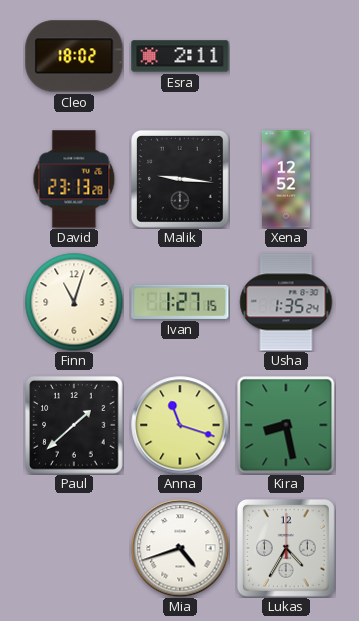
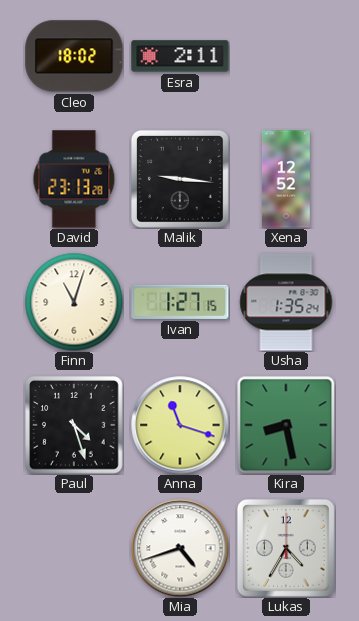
Paul: 1:38 -> 4:27 (75, 426)
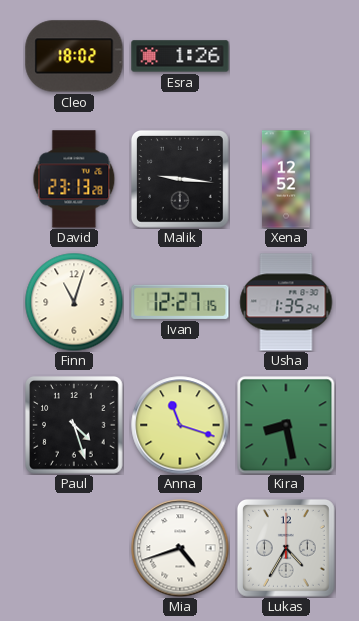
Esra: 2:11 -> 1:26 (180, 56)
Ivan: 1:27 -> 12:27 (180, 302)
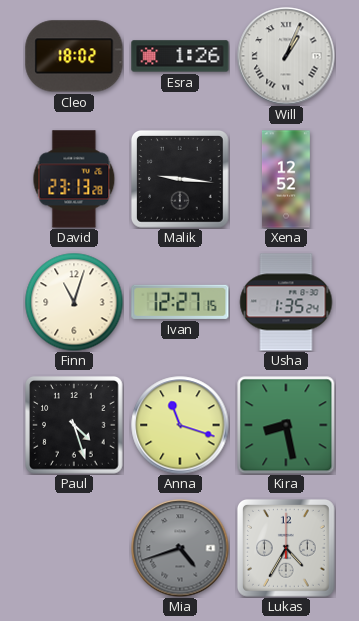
Will: none -> 1:04 (286, 56)
Mia dial: white -> grey (180, 548)
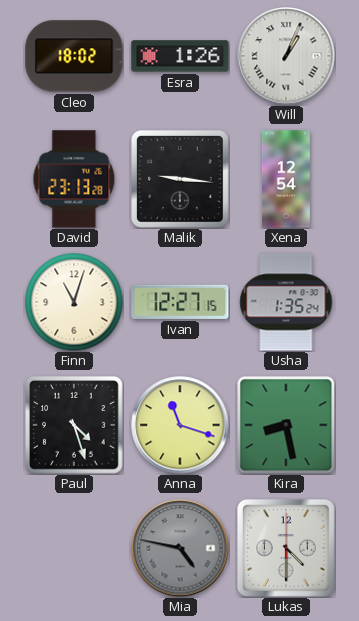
Xena: 12:52 -> 12:54 (286, 179)
Mia: 4:42 -> 4:47 (180, 548)
Lukas: 4:35 -> 4:30 (286, 548)
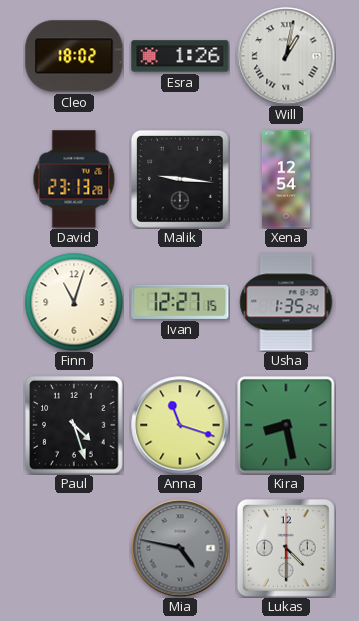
Will: 1:04 -> 1:02 (286, 56)
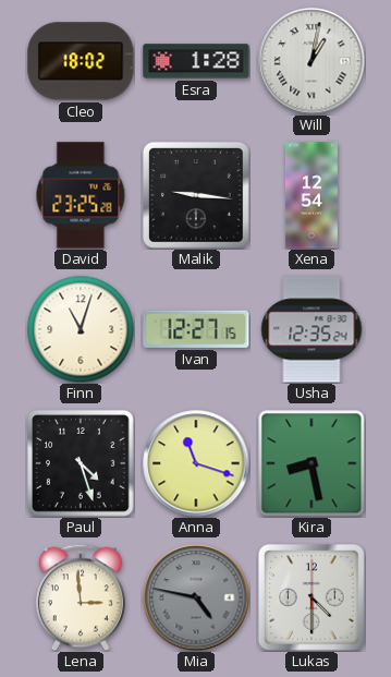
Esra: 1:26 -> 1:28 (196, 61)
David: 23:13 -> 23:25 (81, 195)
Usha: 1:35 -> 12:35 (311, 329)
Lena: none -> 2:59 (81, 597)
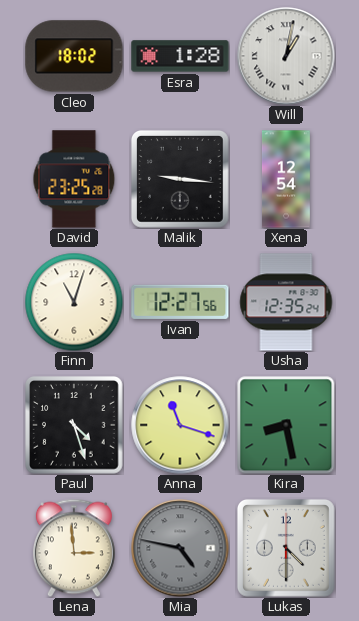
Ivan: 12:27:15 -> 12:27:56 (180, 302)
